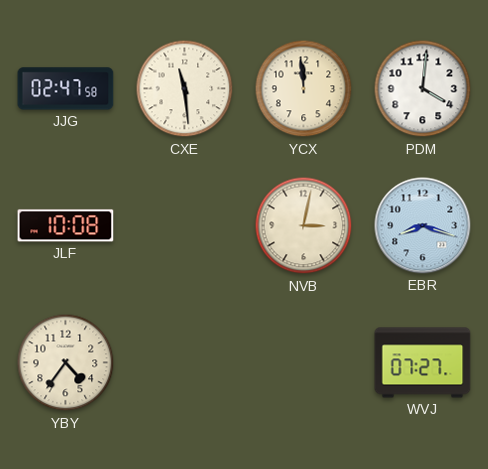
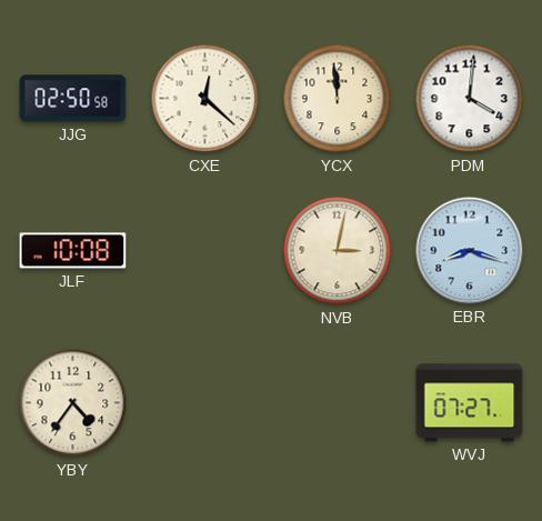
JJG: 02:47 -> 02:50 (73, 99)
CXE: 11:29 -> 12:22 (205, 99)
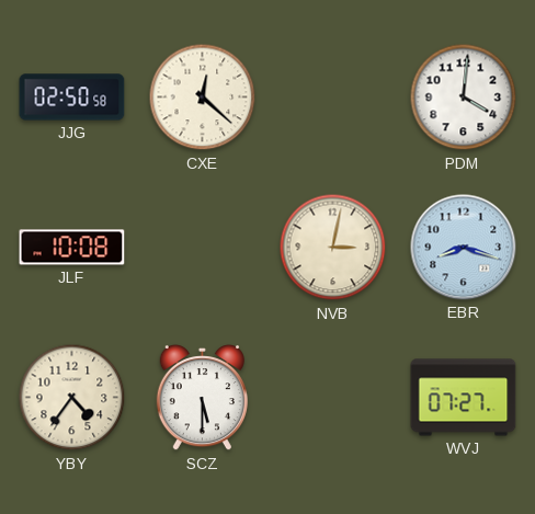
YCX: 11:59 -> none (338, 99)
SCZ: none -> 5:30 (202, 398)
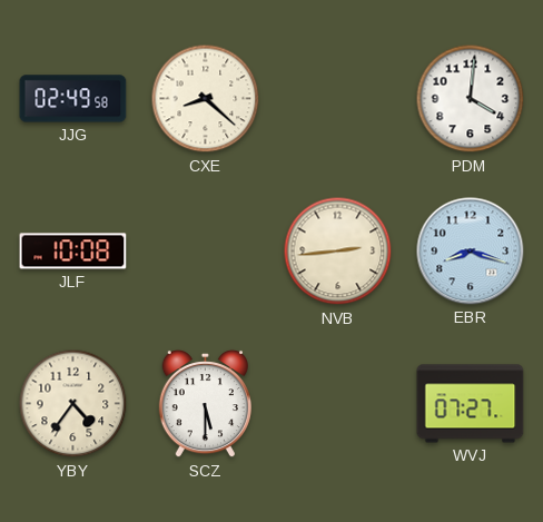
JJG: 02:50 -> 02:49 (73, 99)
CXE: 12:22 -> 8:22 (206, 99)
NVB: 3:02 -> 2:44 (338, 252)
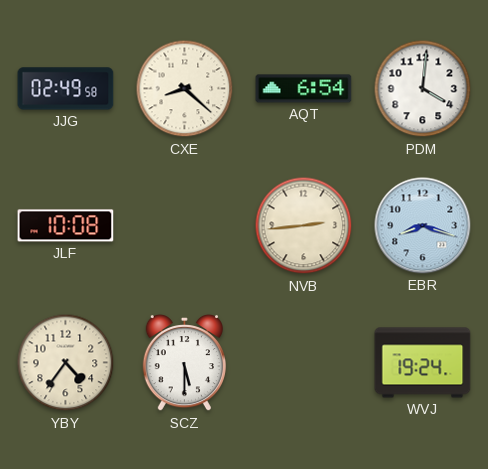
AQT: none -> 6:54 (304, 89)
WVJ: 07:27 -> 19:24 (423, 363)
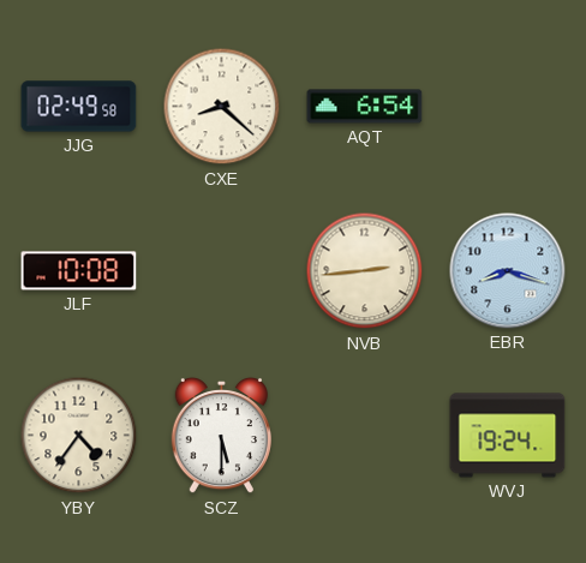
PDM: 4:01 -> none (423, 89)
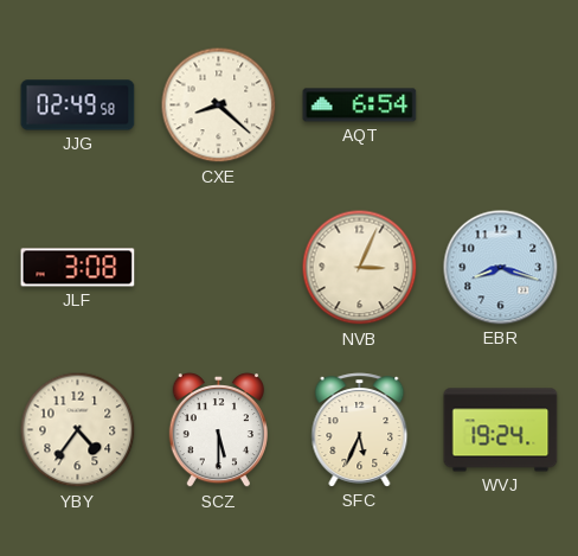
JLF: 10:08 -> 3:08 (78, 268)
NVB: 2:44 -> 3:04 (360, 268)
SFC: none -> 5:34 (360, 430)
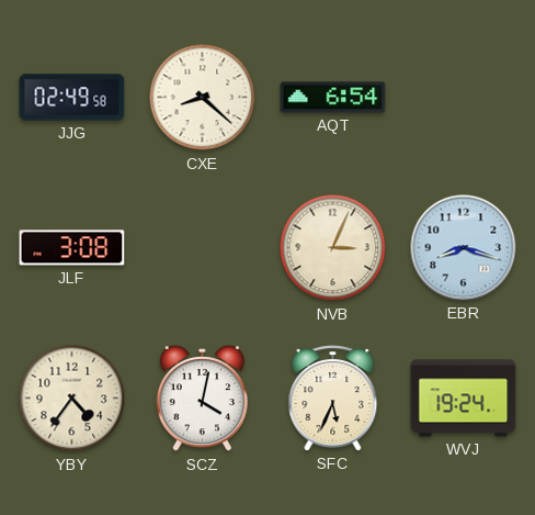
SCZ: 5:30 -> 4:02 (202, 399)
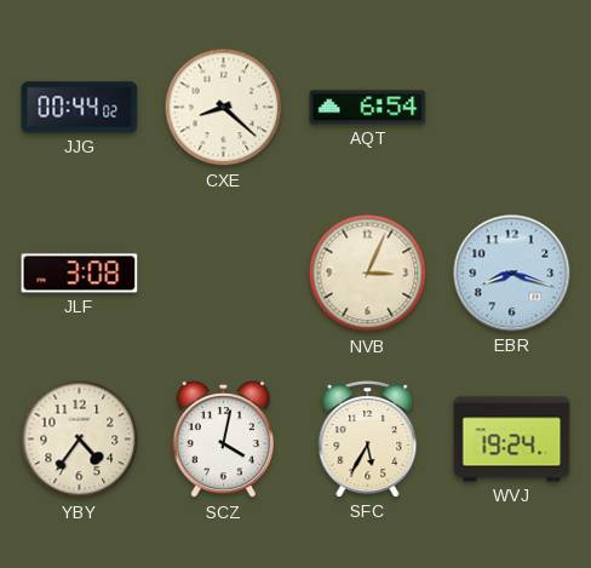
JJG: 02:49 -> 00:44 (80, 108)
SFC: 5:34 -> 5:35 (368, 440)
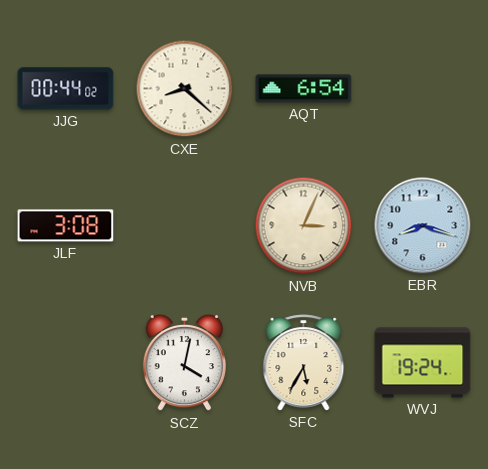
YBY: 4:36 -> none (80, 440)
